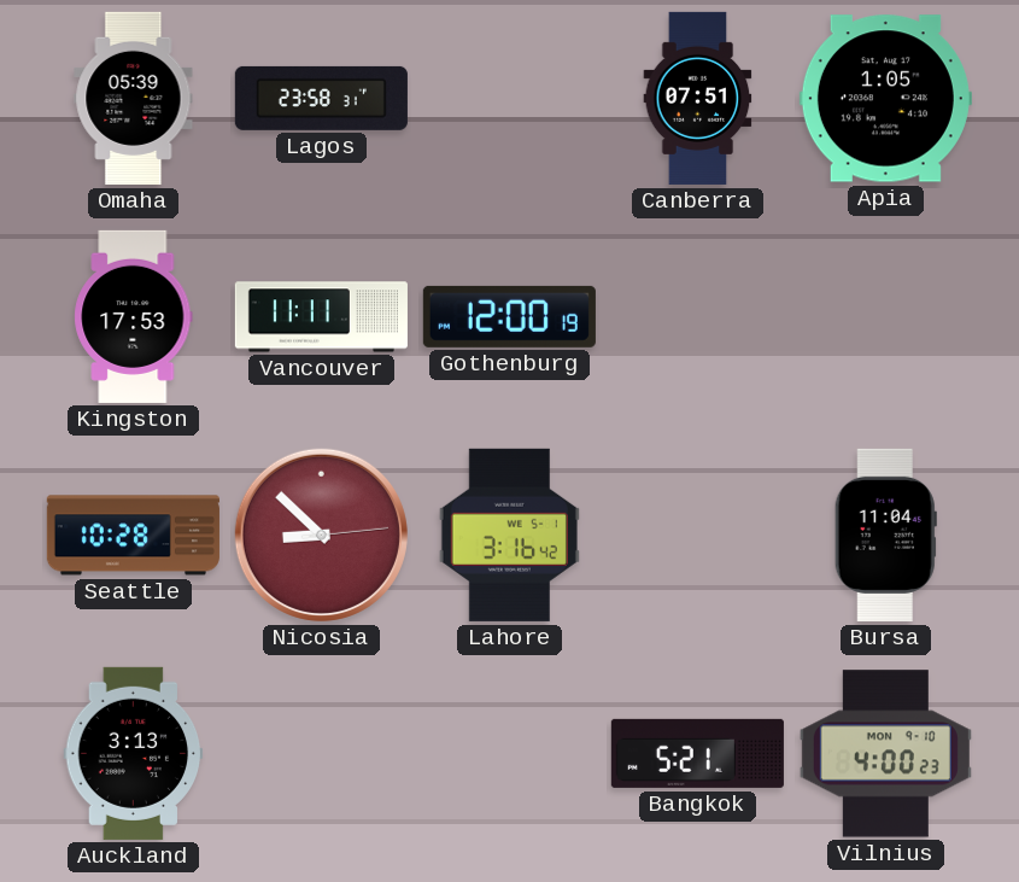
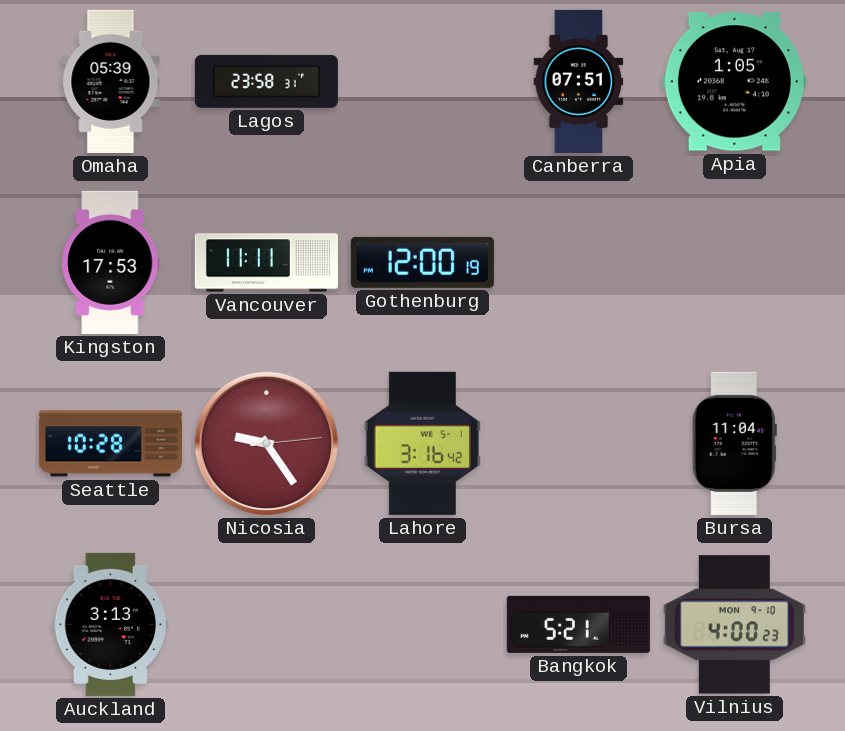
Nicosia: 8:52 -> 9:24 (266, 443)
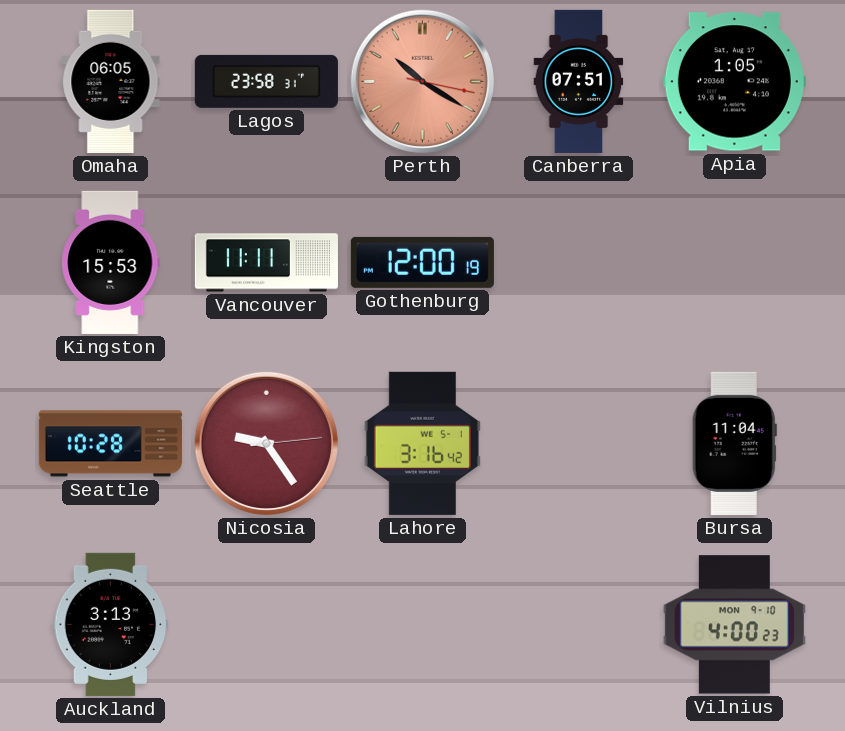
Omaha: 05:39 -> 06:05 (111, 81)
Perth: none -> 10:20 (422, 81)
Kingston: 17:53 -> 15:53 (111, 262)
Bangkok: 5:21 -> none (578, 624)
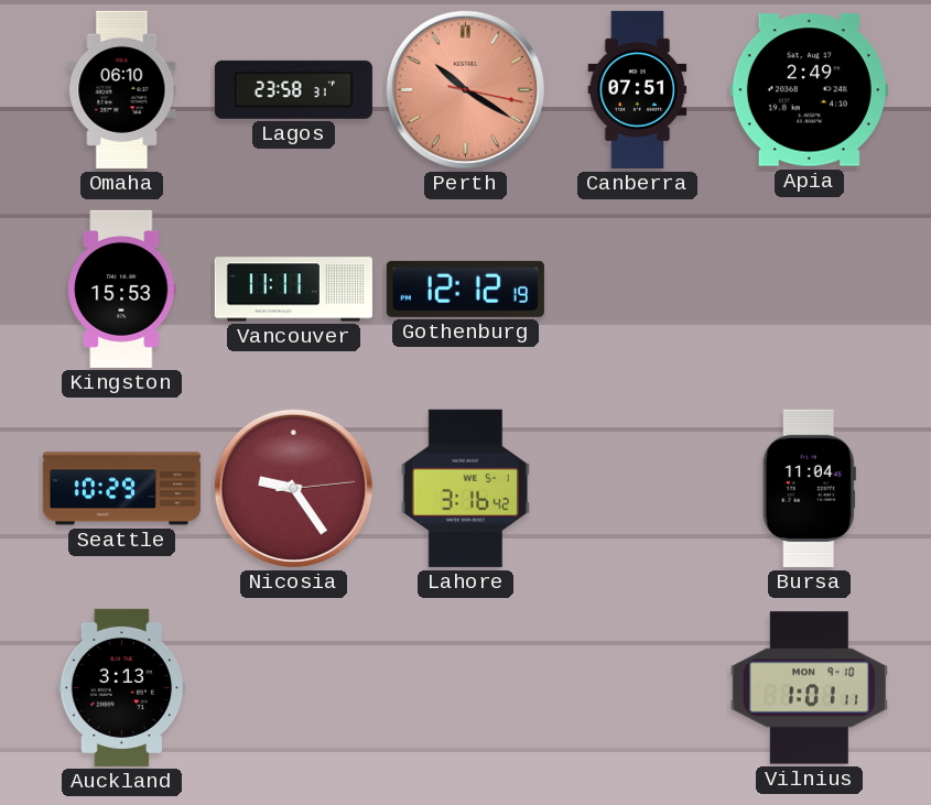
Omaha: 06:05 -> 06:10 (122, 89)
Apia: 1:05 -> 2:49 (809, 90)
Gothenburg: 12:00 -> 12:12 (465, 289)
Seattle: 10:28 -> 10:29 (121, 489)
Vilnius: 4:00 -> 1:01 (809, 688)
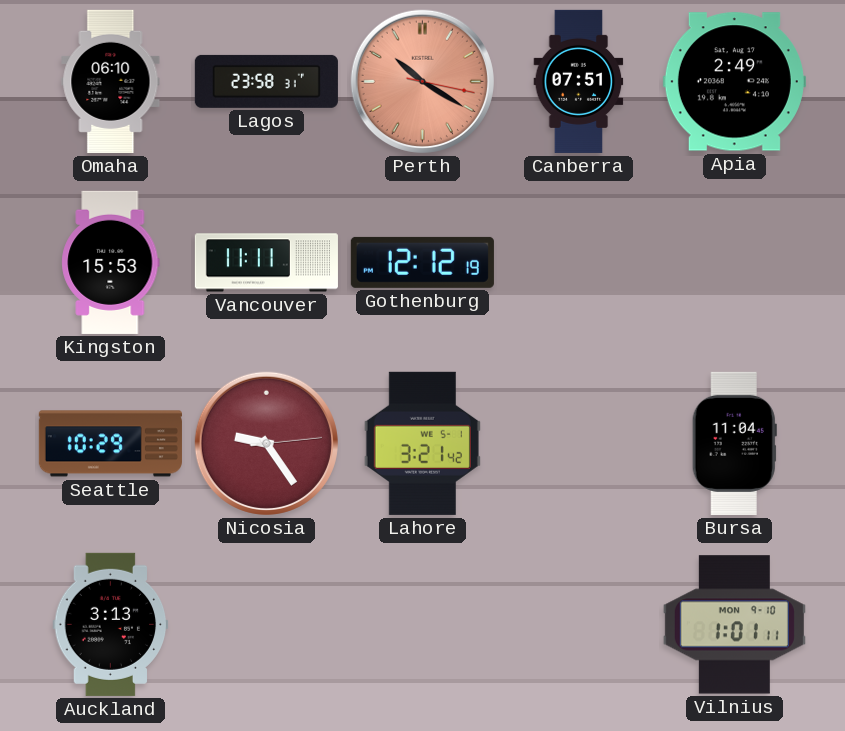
Lahore: 3:16 -> 3:21 (422, 443)
